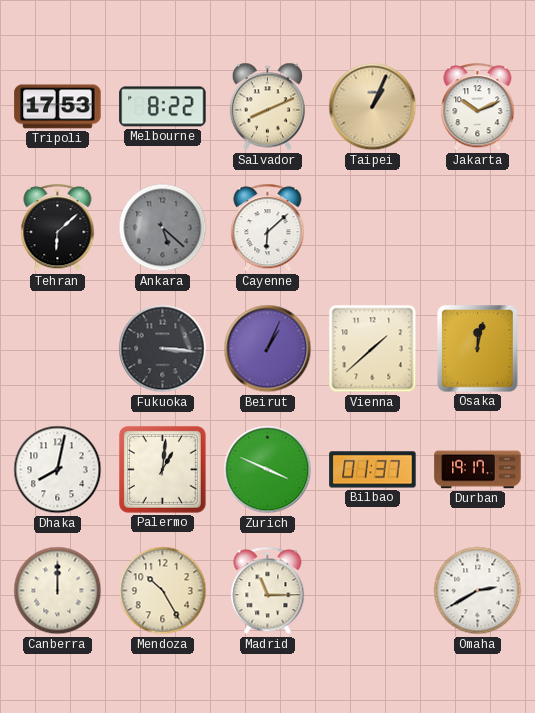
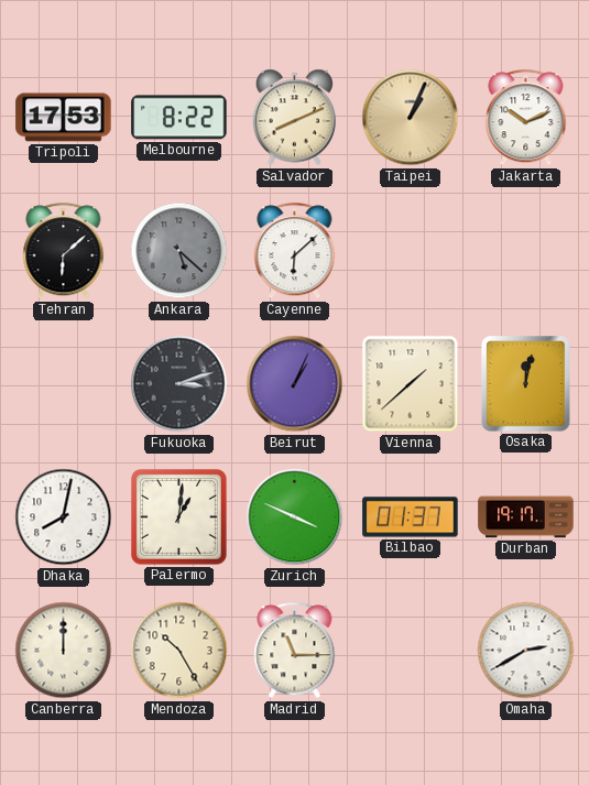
Fukuoka: 3:16 -> 3:12 (179, 384)
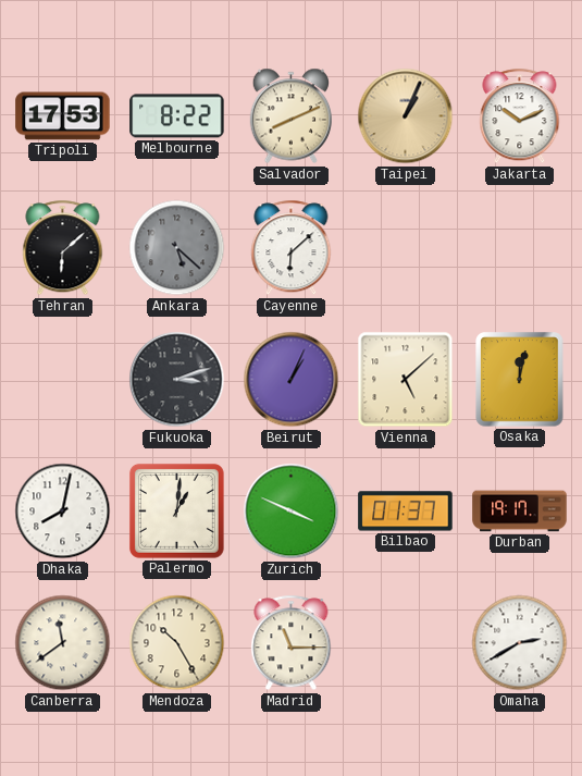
Vienna: 1:38 -> 5:08 (406, 380)
Canberra: 12:00 -> 11:39 (63, 643)
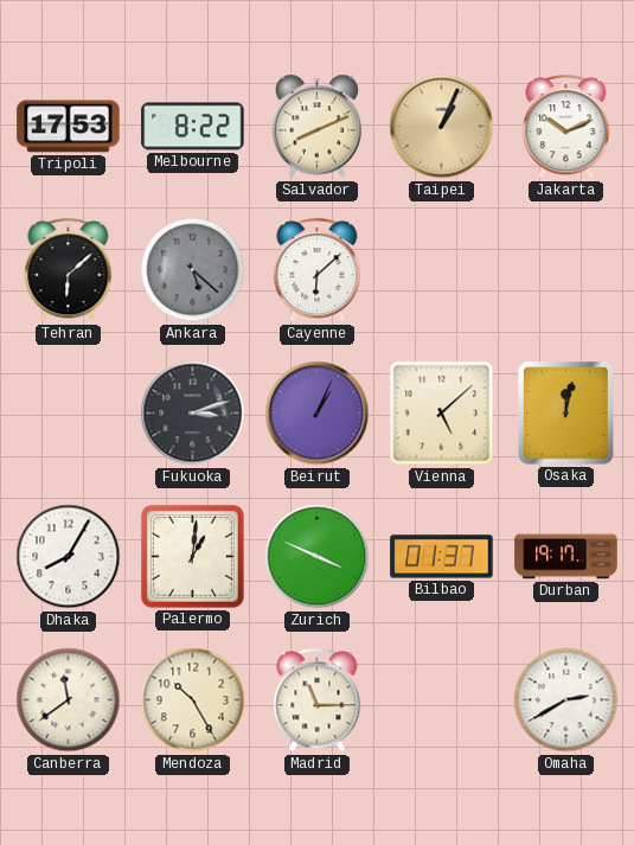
Dhaka: 8:02 -> 8:05 (69, 557)
